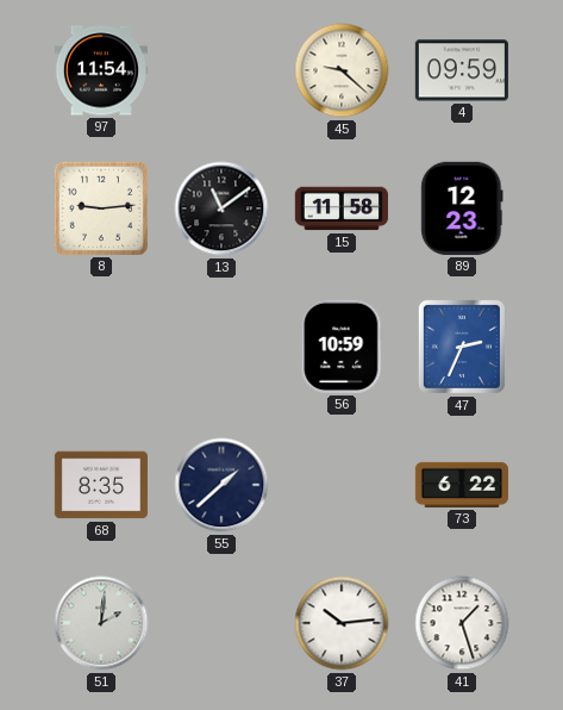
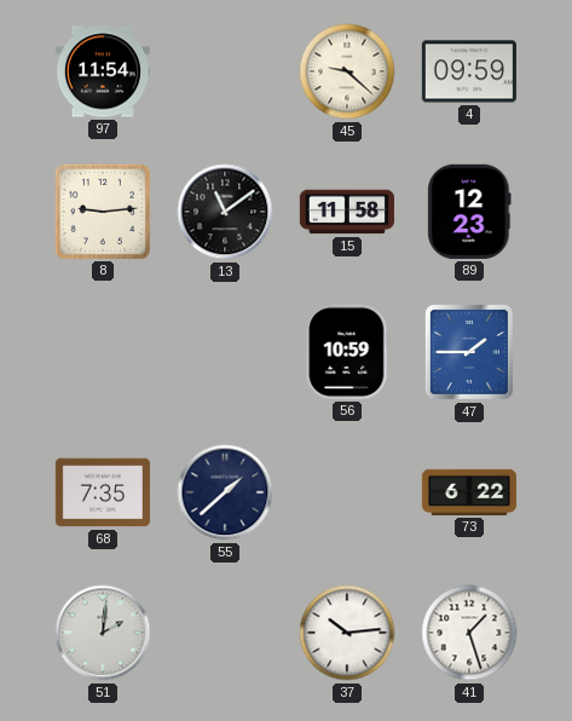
47: 2:34 -> 1:45 (469, 352)
68: 8:35 -> 7:35 (103, 492)
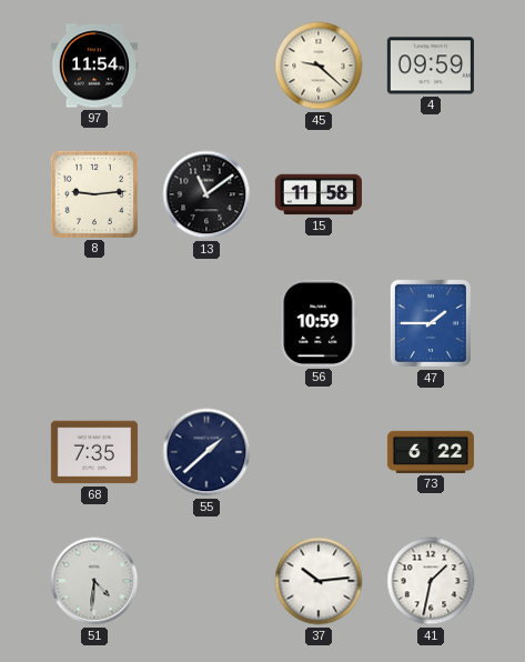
89: 12:23 -> none (469, 212)
51: 2:01 -> 4:31 (94, 581)
41: 1:27 -> 1:32 (431, 581)
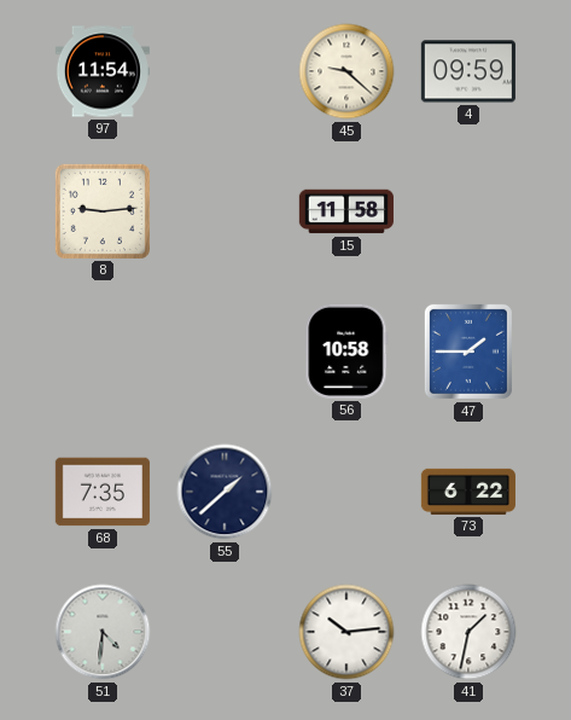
13: 11:09 -> none (206, 194)
56: 10:59 -> 10:58 (346, 352)
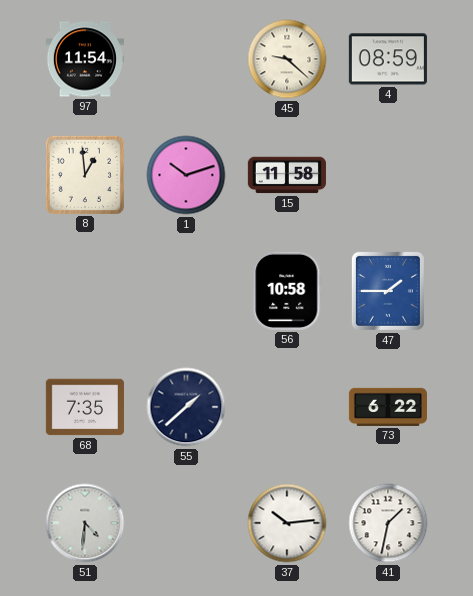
4: 09:59 -> 08:59 (388, 59)
8: 9:14 -> 12:59 (85, 175)
1: none -> 10:12 (186, 175)
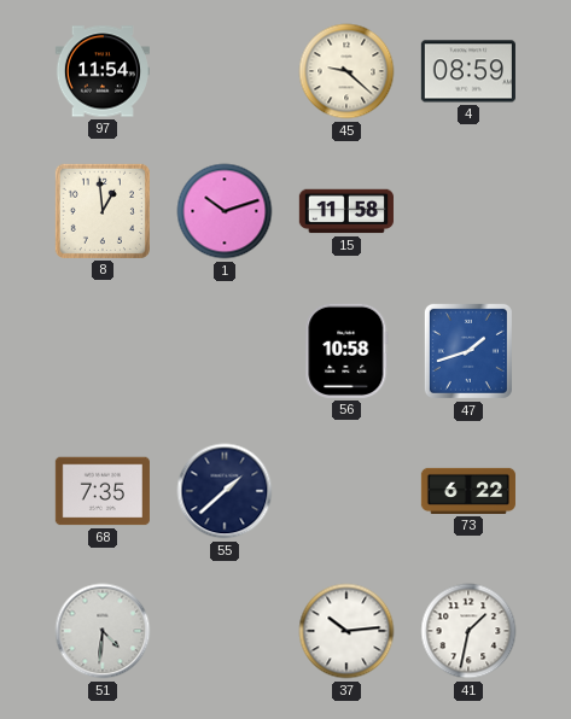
47: 1:45 -> 1:42 (468, 351)
